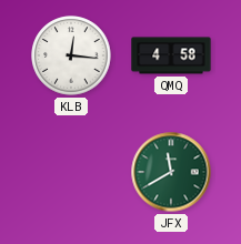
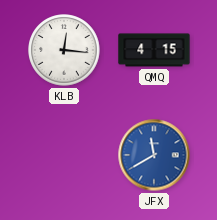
QMQ: 4:58 -> 4:15 (154, 50)
JFX dial: green -> blue (154, 155)
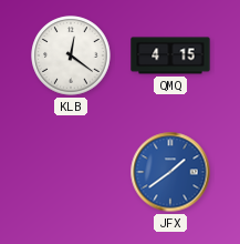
KLB: 12:16 -> 12:21 (71, 55)
JFX: 11:40 -> 1:39 (170, 172)
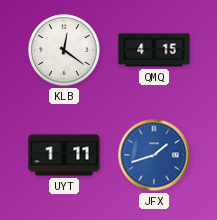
UYT: none -> 1:11 (64, 155)
JFX: 1:39 -> 1:42 (154, 155)
